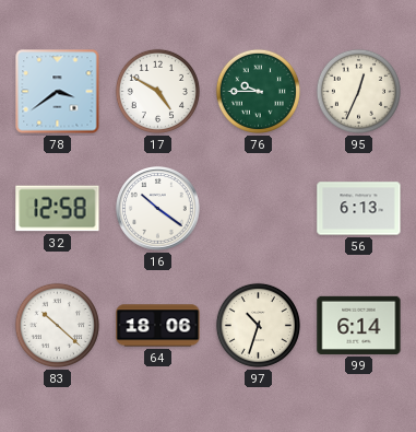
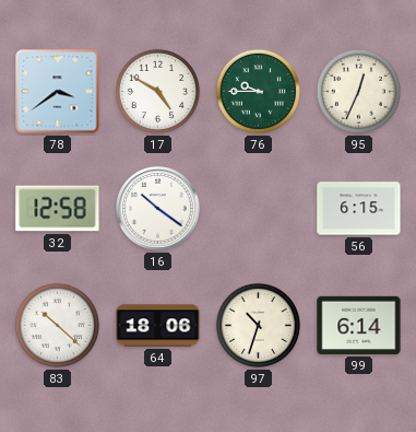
56: 6:13 -> 6:15 (359, 209)
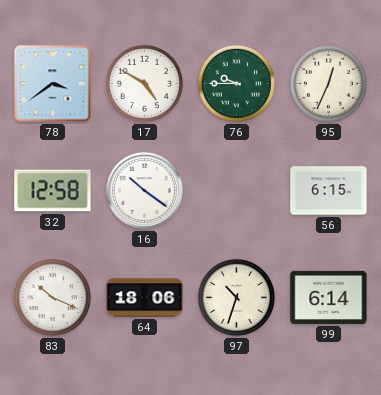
83: 10:22 -> 10:19 (52, 297)
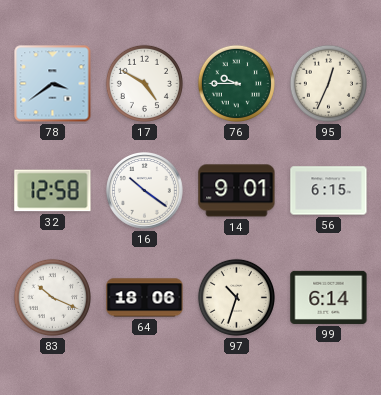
14: none -> 9:01 (237, 191)
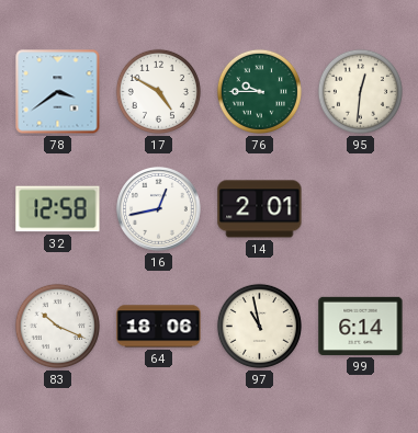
95: 12:34 -> 12:31 (360, 91)
16: 10:21 -> 12:43 (159, 209)
14: 9:01 -> 2:01 (260, 209)
56: 6:15 -> none (329, 191)
97: 10:33 -> 10:58 (259, 326)
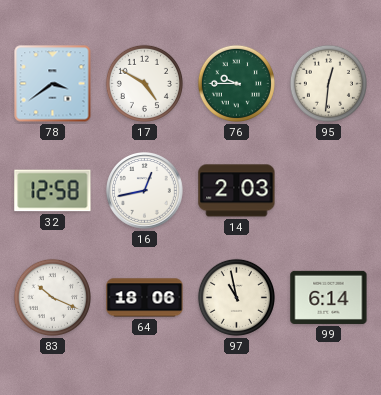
14: 2:01 -> 2:03 (237, 191)
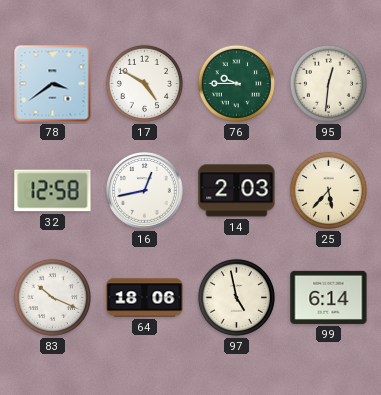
25: none -> 5:37 (328, 190)
97: 10:58 -> 4:58 (236, 297)
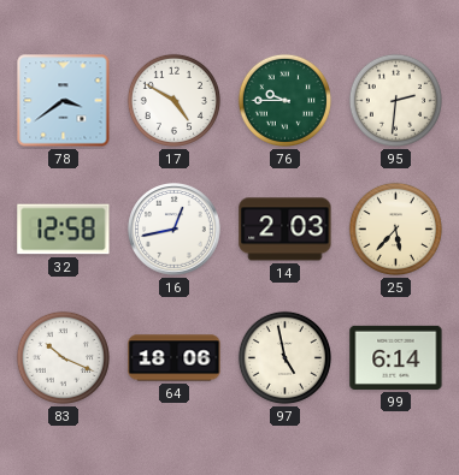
95: 12:31 -> 2:31 (395, 100)
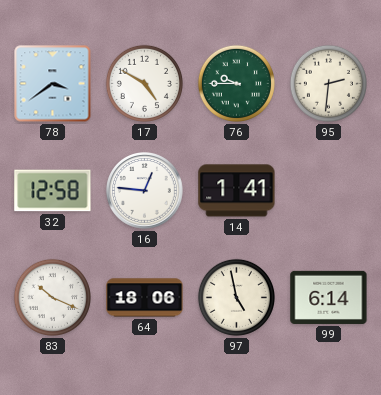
16: 12:43 -> 12:46 (145, 191)
14: 2:03 -> 1:41 (237, 191)
25: 5:37 -> none (395, 228)
